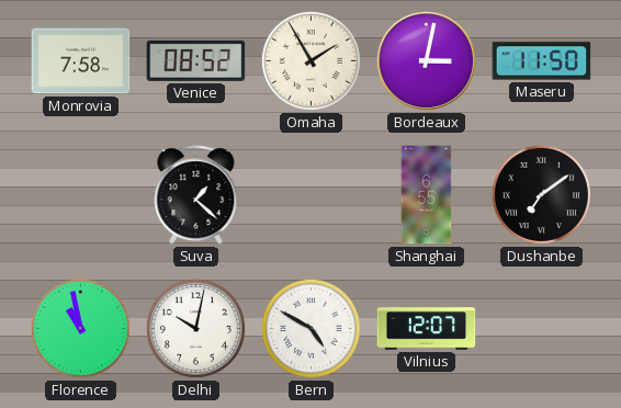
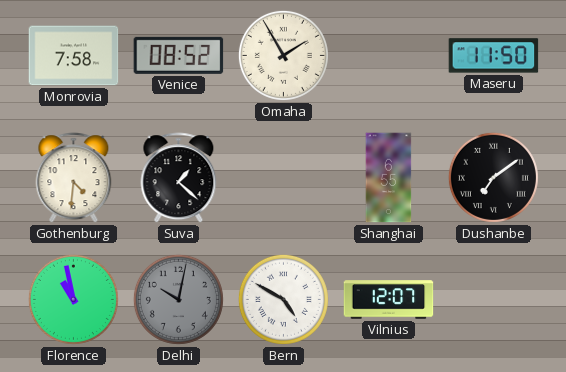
Bordeaux: 3:02 -> none (426, 60)
Gothenburg: none -> 4:31 (74, 178)
Delhi dial: white -> grey (178, 299)
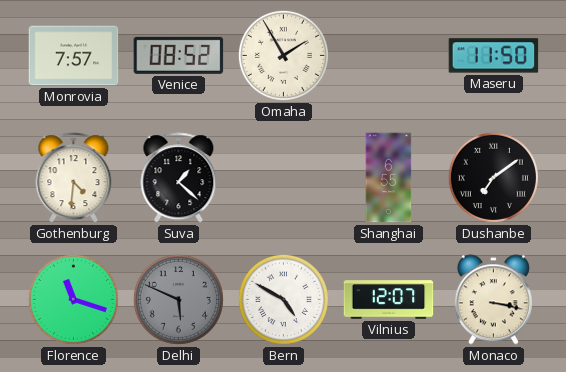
Monrovia: 7:58 -> 7:57 (74, 56)
Florence: 10:58 -> 11:18 (73, 299)
Delhi: 10:02 -> 5:49 (178, 299)
Monaco: none -> 3:17 (493, 300)
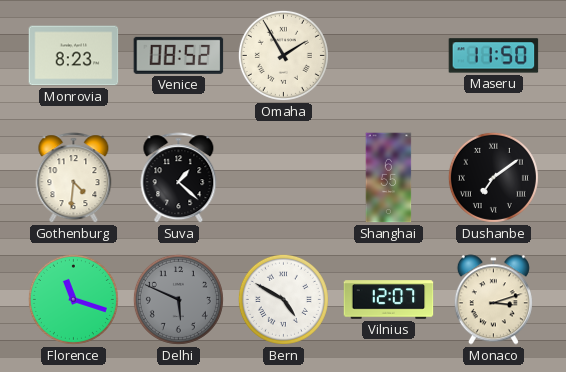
Monrovia: 7:57 -> 8:23 (74, 56)
Monaco: 3:17 -> 3:12 (493, 300)
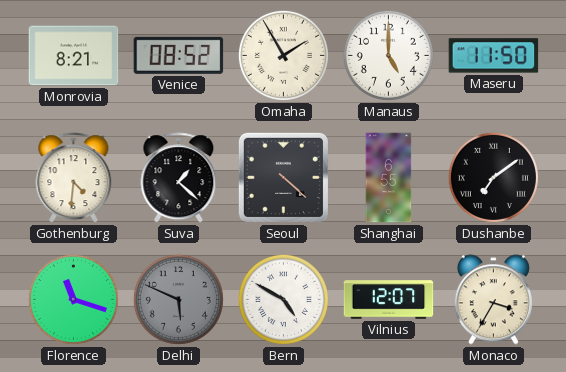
Monrovia: 8:23 -> 8:21 (74, 56)
Manaus: none -> 5:00 (388, 55)
Seoul: none -> 4:22 (283, 177)
Monaco: 3:12 -> 3:35 (493, 300)
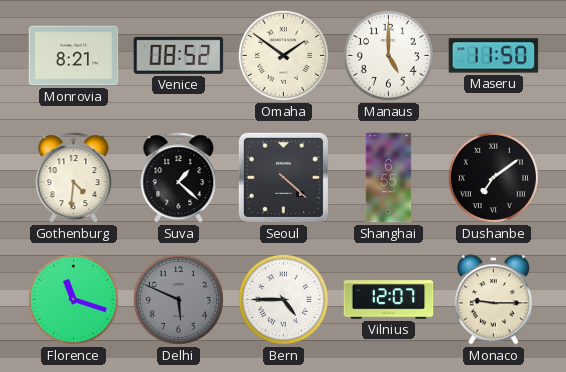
Omaha: 1:55 -> 1:51 (283, 55)
Bern: 4:50 -> 4:45 (283, 299)
Monaco: 3:35 -> 9:15 (493, 300)
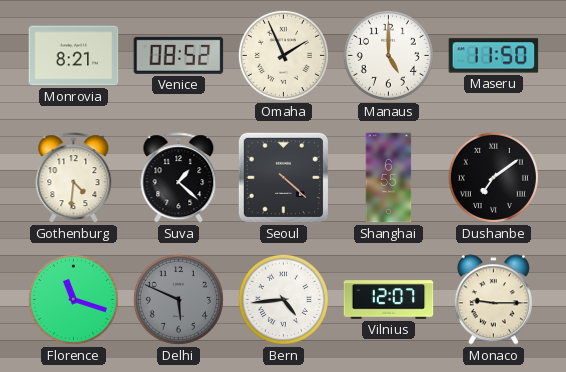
Omaha: 1:51 -> 1:56 (283, 55)
Bern: 4:45 -> 4:44 (283, 299)
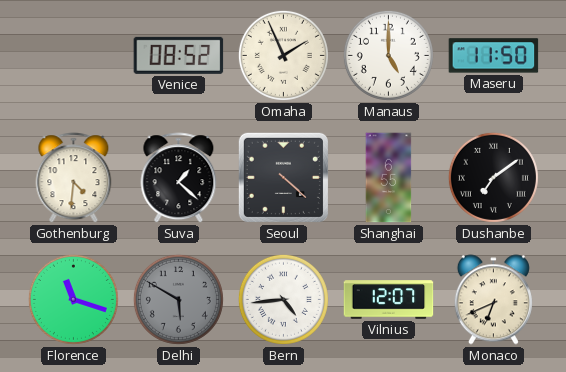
Monrovia: 8:21 -> none (74, 56)
Delhi: 5:49 -> 5:50 (178, 299)
Monaco: 9:15 -> 6:41 (493, 300)
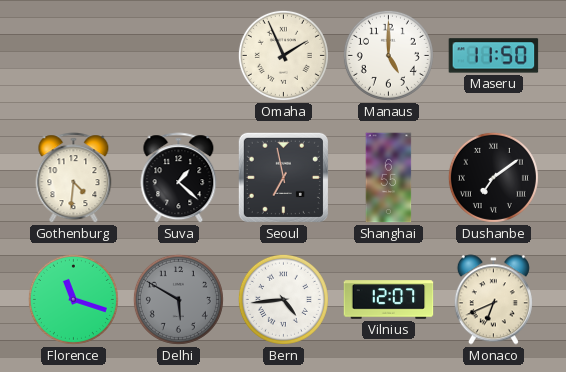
Venice: 08:52 -> none (179, 55)
Seoul: 4:22 -> 6:58 (283, 177)
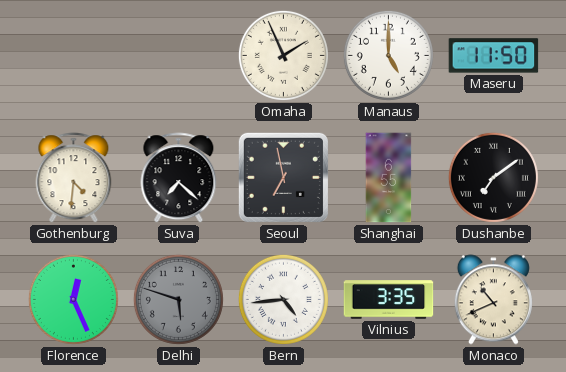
Suva: 1:22 -> 7:22 (179, 178)
Florence: 11:18 -> 12:26 (73, 299)
Delhi: 5:50 -> 5:48 (178, 299)
Vilnius: 12:07 -> 3:35 (389, 300)
Monaco: 6:41 -> 10:41 (493, 300)
